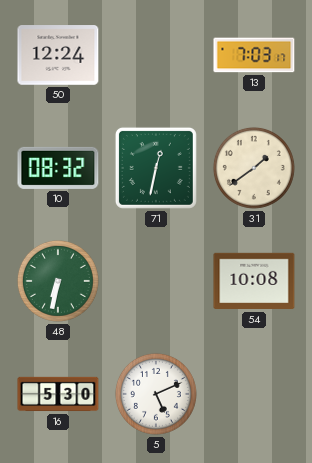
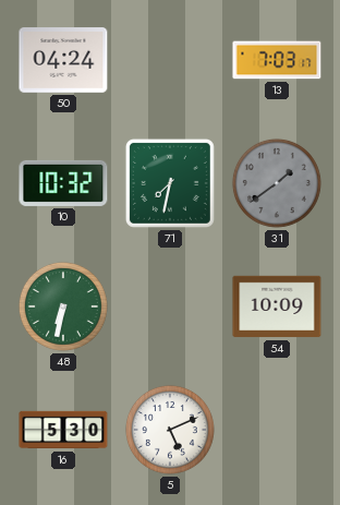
50: 12:24 -> 04:24 (63, 60)
10: 08:32 -> 10:32 (63, 183)
71: 12:32 -> 7:32 (170, 183)
31 dial: cream -> grey (277, 183)
54: 10:08 -> 10:09 (277, 306)
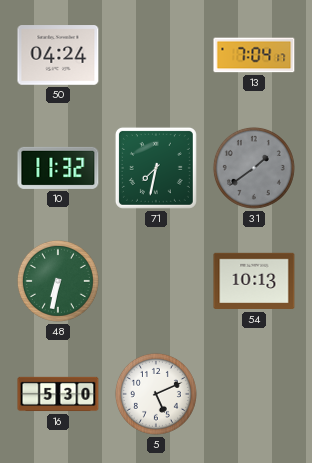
13: 7:03 -> 7:04 (254, 55)
10: 10:32 -> 11:32 (58, 168)
54: 10:09 -> 10:13 (254, 281)
